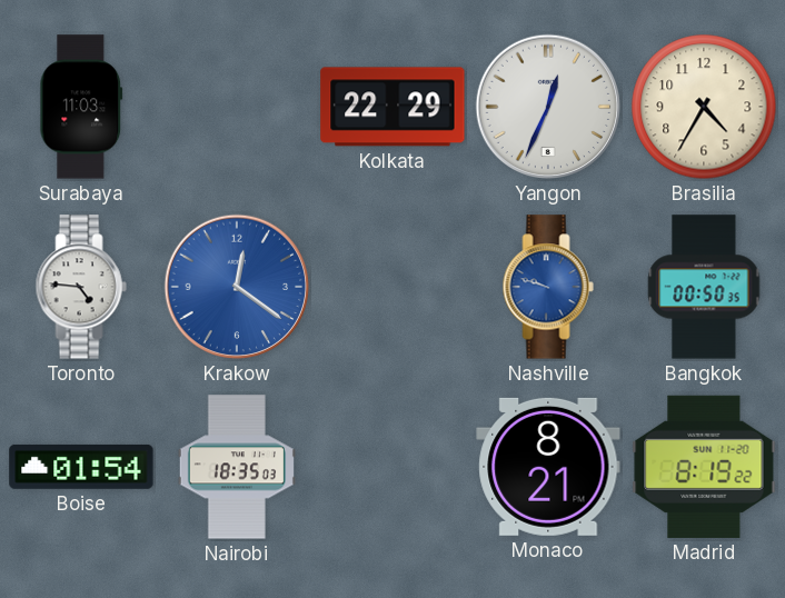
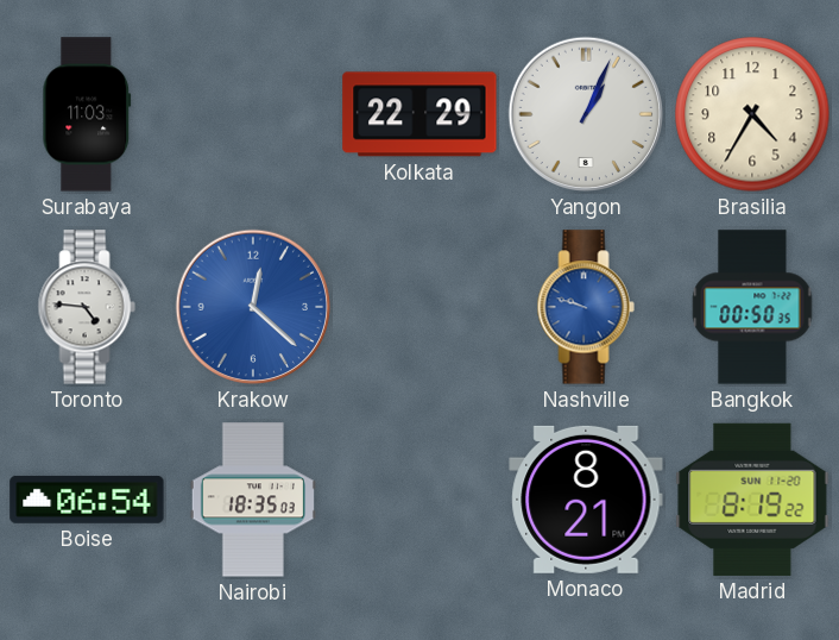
Yangon: 12:34 -> 1:04 (586, 114)
Krakow: 12:21 -> 12:22 (253, 307)
Boise: 01:54 -> 06:54 (87, 500)
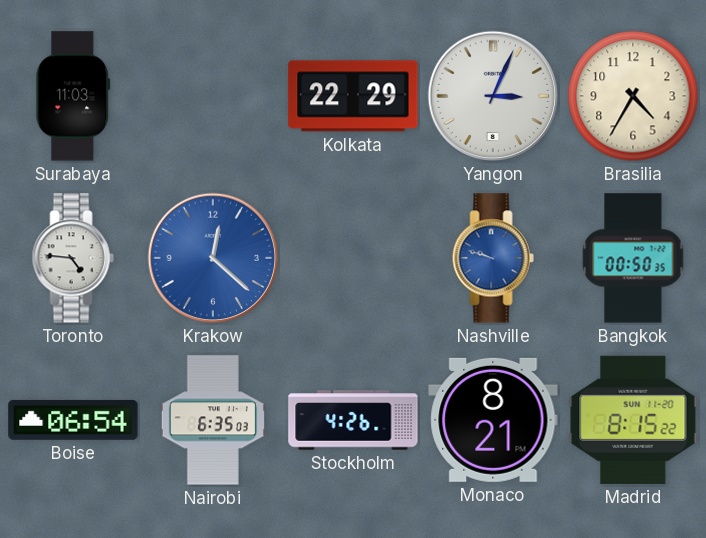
Yangon: 1:04 -> 3:04 (493, 96)
Nairobi: 18:35 -> 6:35 (213, 420)
Stockholm: none -> 4:26 (353, 420)
Madrid: 8:19 -> 8:15 (633, 420)
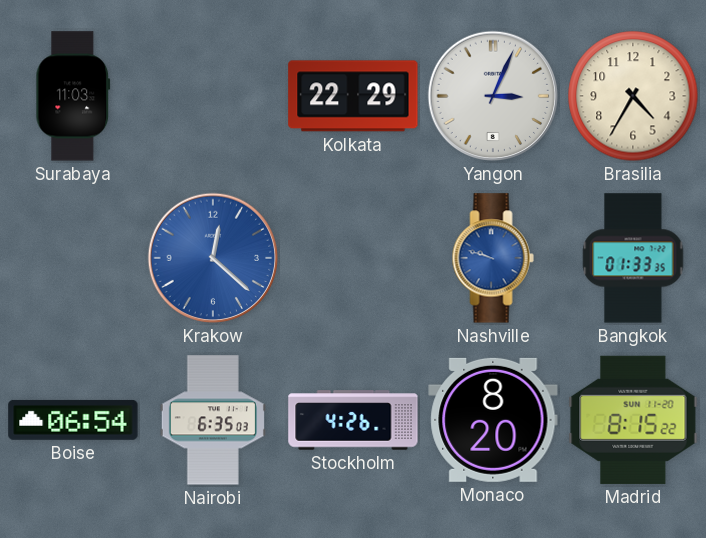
Toronto: 4:46 -> none (73, 258)
Bangkok: 00:50 -> 01:33 (633, 258)
Monaco: 8:21 -> 8:20 (493, 420)
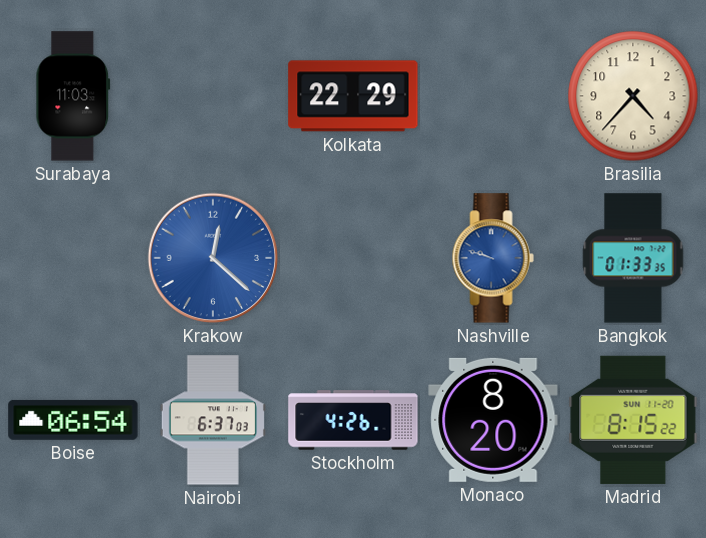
Yangon: 3:04 -> none (493, 96)
Brasilia: 4:35 -> 4:37 (633, 96)
Nairobi: 6:35 -> 6:37 (213, 420)
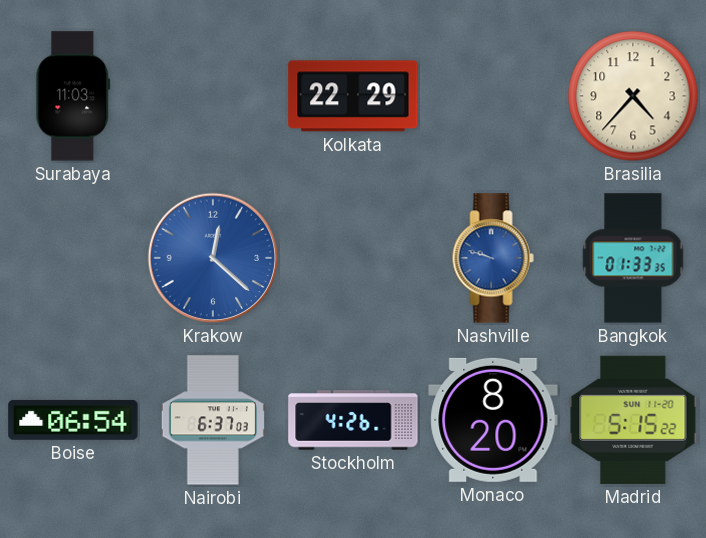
Madrid: 8:15 -> 5:15 (633, 420)
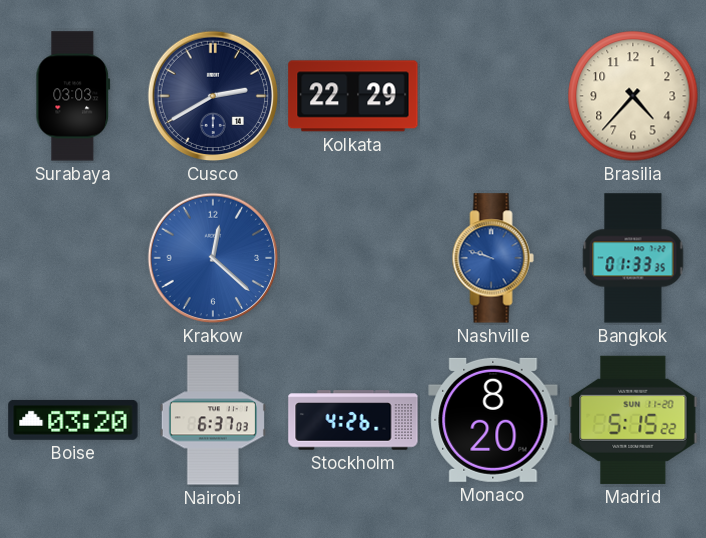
Surabaya: 11:03 -> 03:03 (73, 96)
Cusco: none -> 2:40 (213, 96)
Boise: 06:54 -> 03:20 (73, 420)
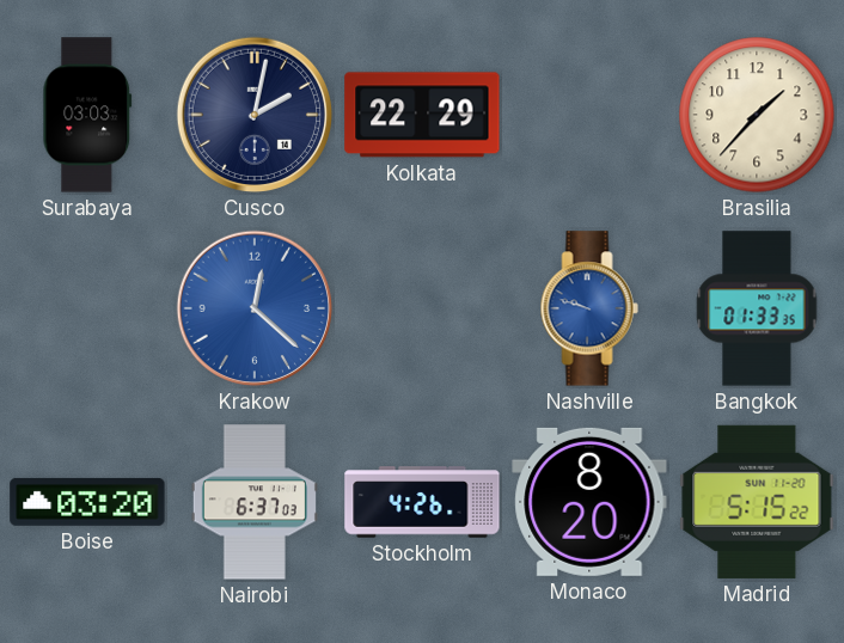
Cusco: 2:40 -> 2:02 (255, 115)
Brasilia: 4:37 -> 1:37 (757, 115)
